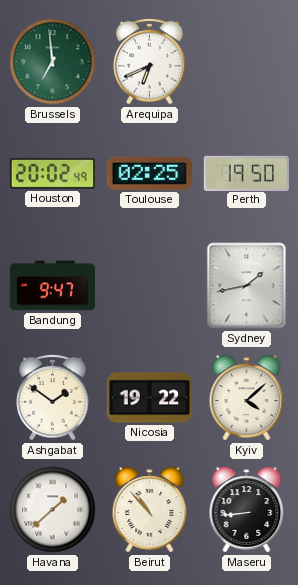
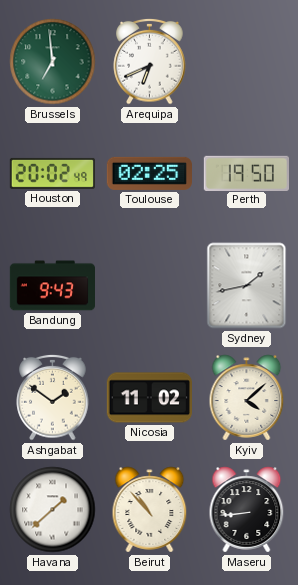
Bandung: 9:47 -> 9:43 (52, 286)
Nicosia: 19:22 -> 11:02 (149, 398)
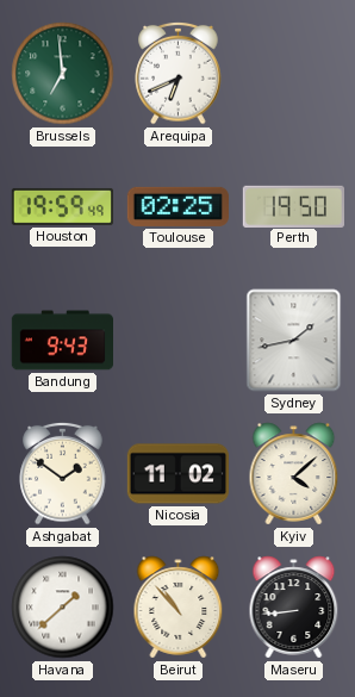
Houston: 20:02 -> 19:59 (62, 206)
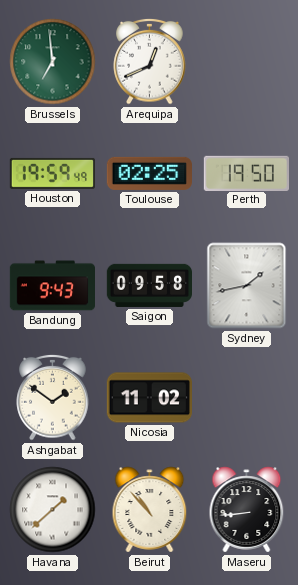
Arequipa: 6:41 -> 12:41 (150, 61)
Saigon: none -> 09:58 (149, 285)
Kyiv: 4:08 -> none (294, 474)
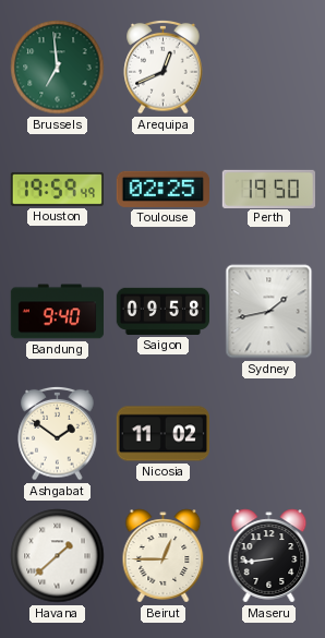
Bandung: 9:43 -> 9:40 (57, 312)
Beirut: 10:53 -> 12:45 (164, 556)
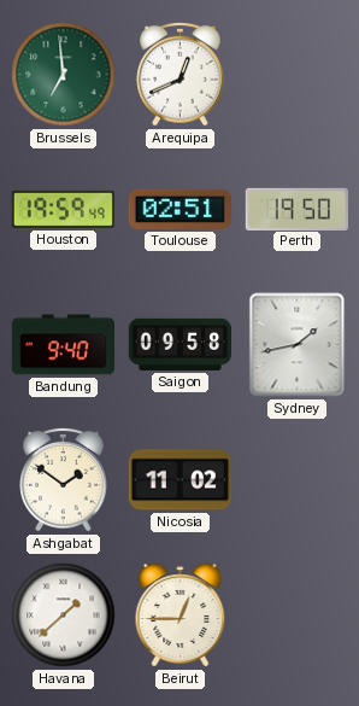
Toulouse: 02:25 -> 02:51 (179, 209)
Maseru: 8:44 -> none (269, 556)
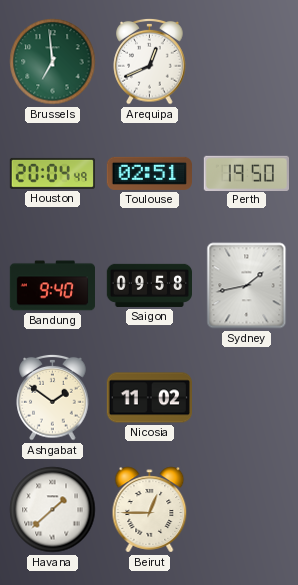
Houston: 19:59 -> 20:04 (52, 173)
